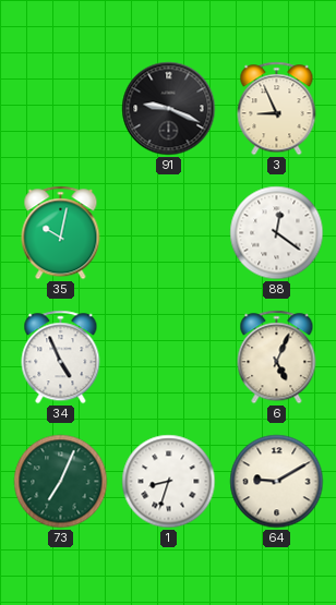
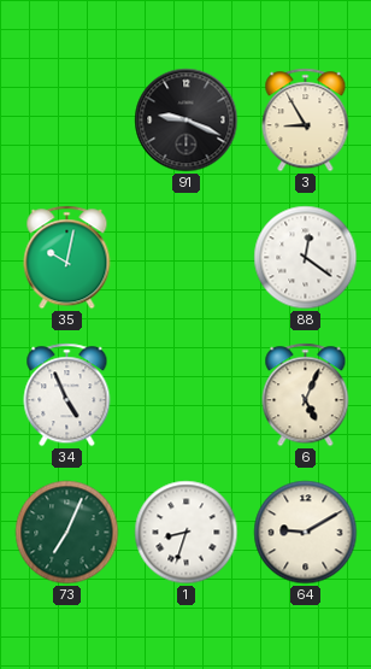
3: 8:56 -> 8:55 (306, 121)
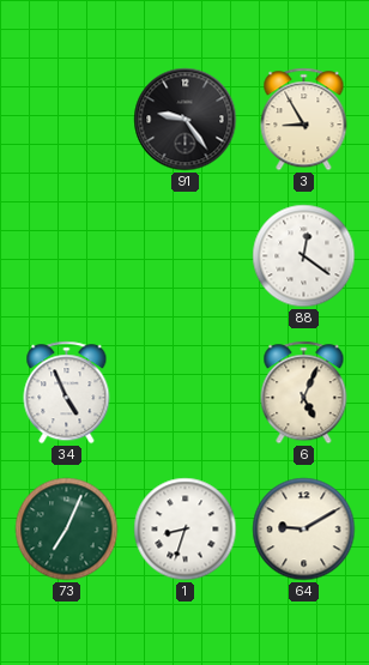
91: 9:19 -> 9:24 (186, 120)
35: 10:02 -> none (67, 258)
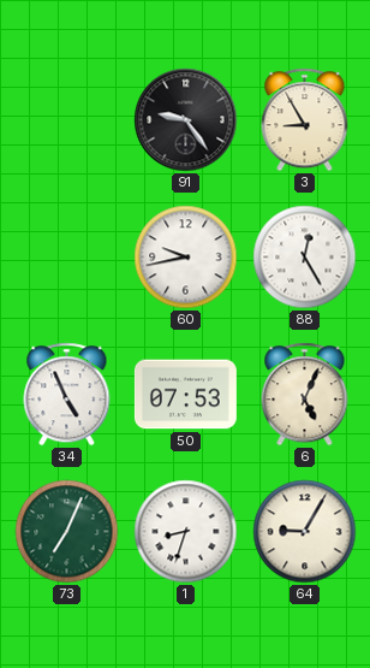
60: none -> 9:43 (186, 258)
88: 12:21 -> 12:25 (305, 258)
50: none -> 07:53 (185, 395)
64: 9:10 -> 9:05 (305, 532)
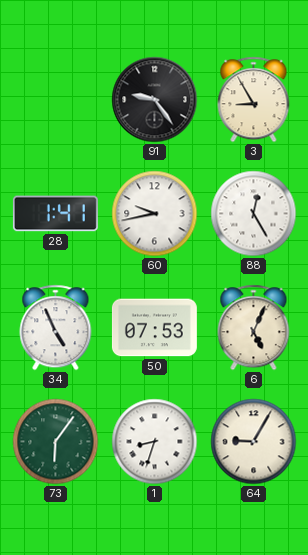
28: none -> 1:41 (55, 214)
73: 7:04 -> 6:06 (56, 442)
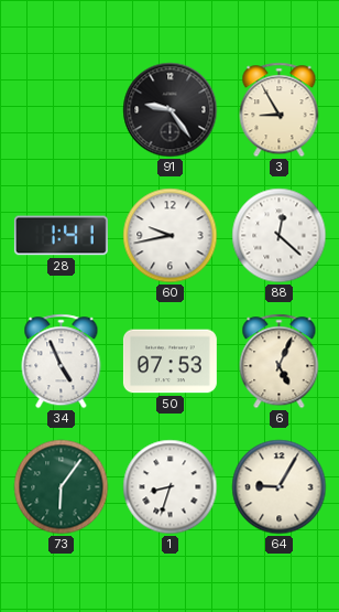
88: 12:25 -> 12:22 (280, 236)
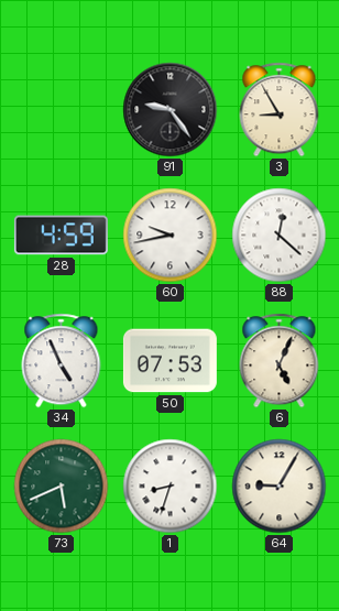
28: 1:41 -> 4:59 (61, 236)
73: 6:06 -> 5:41 (62, 487)
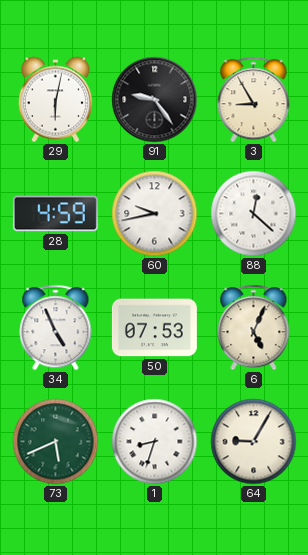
29: none -> 6:02 (55, 100)
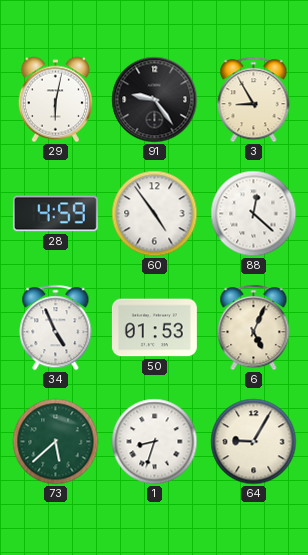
60: 9:43 -> 4:54 (155, 214)
50: 07:53 -> 01:53 (154, 328)
73: 5:41 -> 5:38 (56, 442)
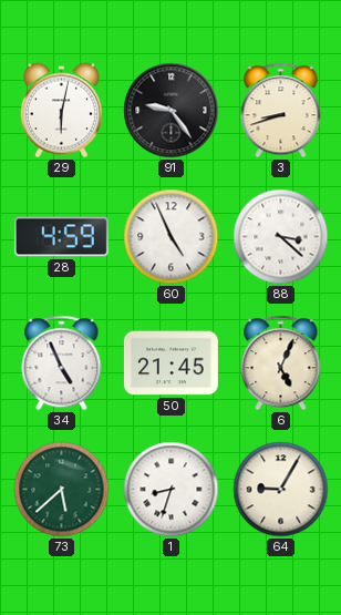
3: 8:55 -> 8:42 (281, 111)
60: 4:54 -> 4:56 (172, 237)
88: 12:22 -> 3:22 (281, 237)
50: 01:53 -> 21:45 (170, 363)
